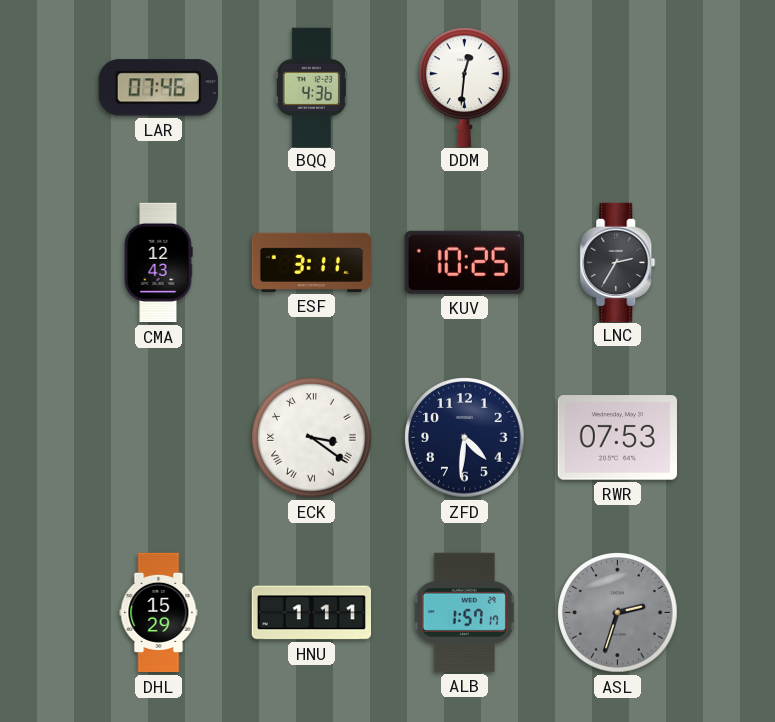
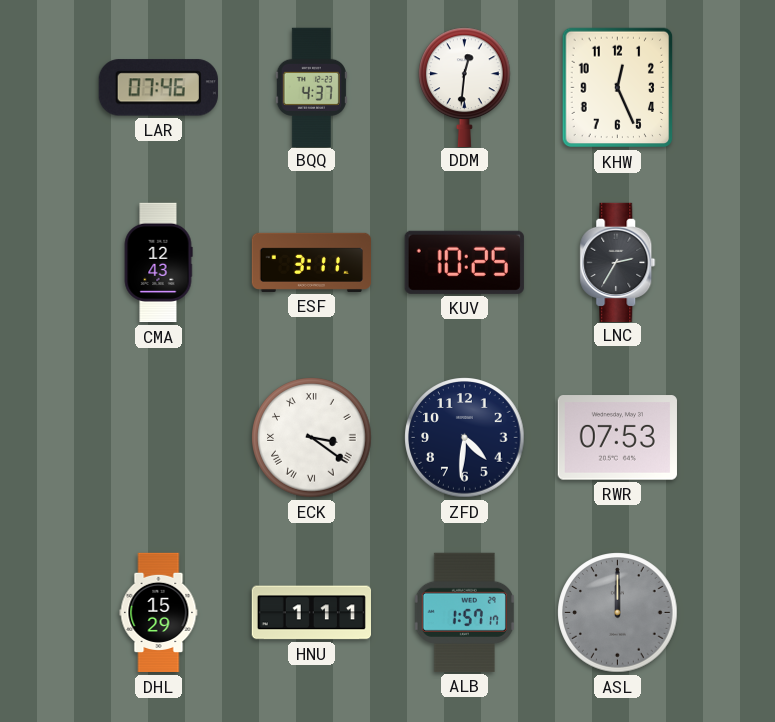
BQQ: 4:36 -> 4:37 (311, 87)
KHW: none -> 12:26 (618, 88)
ASL: 2:33 -> 12:00 (618, 613)
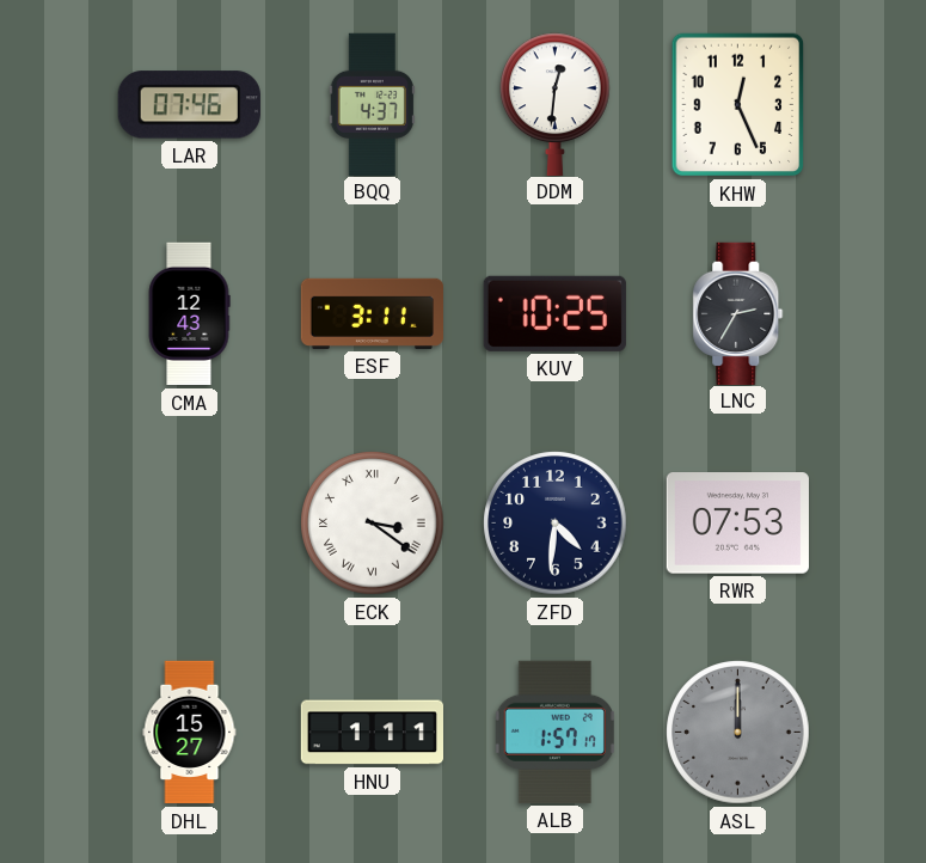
DHL: 15:29 -> 15:27 (190, 733)
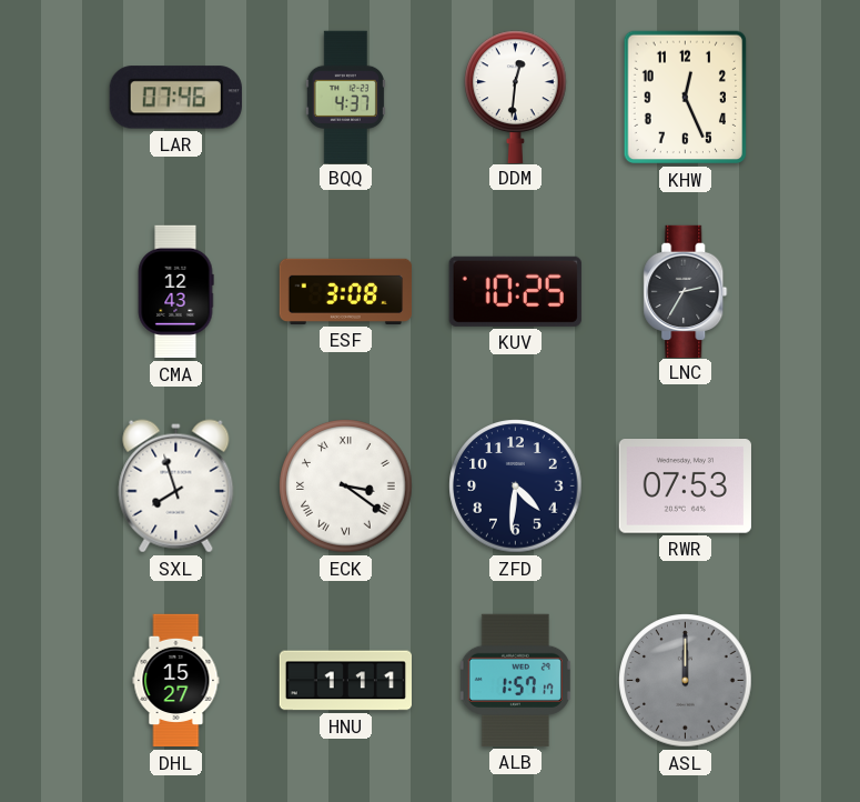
ESF: 3:11 -> 3:08 (345, 291)
SXL: none -> 7:57 (176, 487)
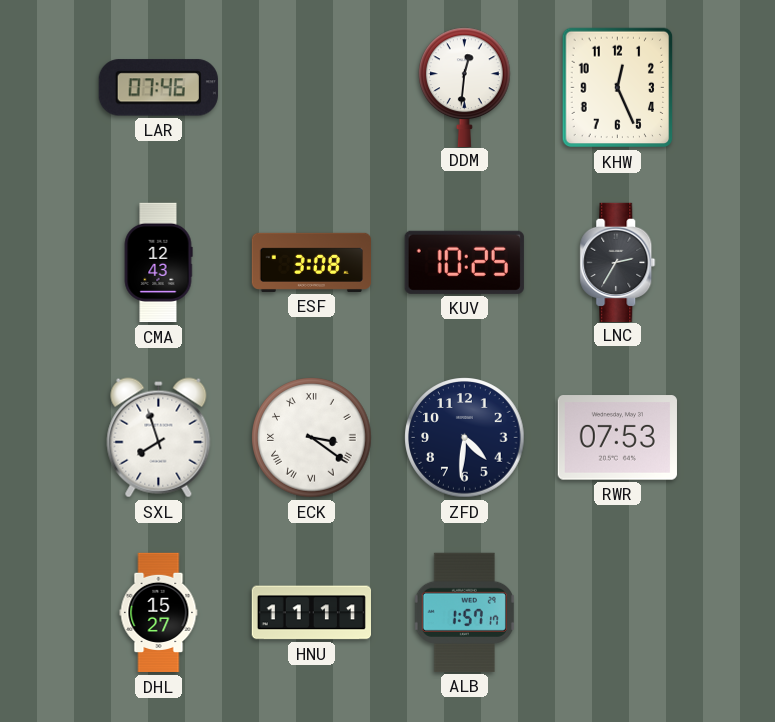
BQQ: 4:37 -> none (345, 97)
HNU: 1:11 -> 11:11 (311, 613)
ASL: 12:00 -> none (686, 681)
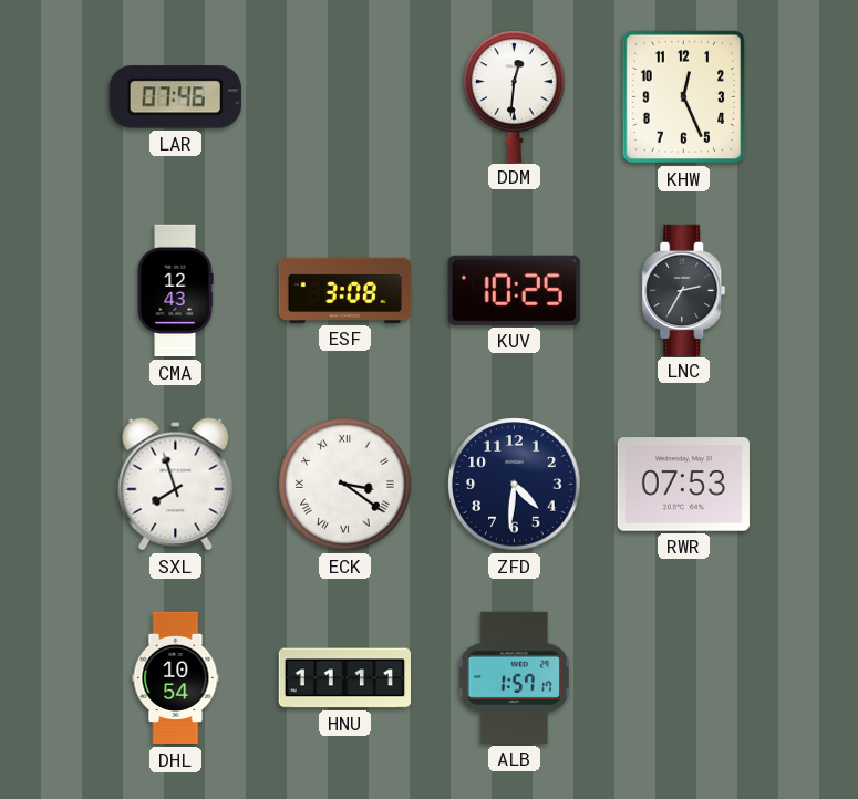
DHL: 15:27 -> 10:54 (176, 678)
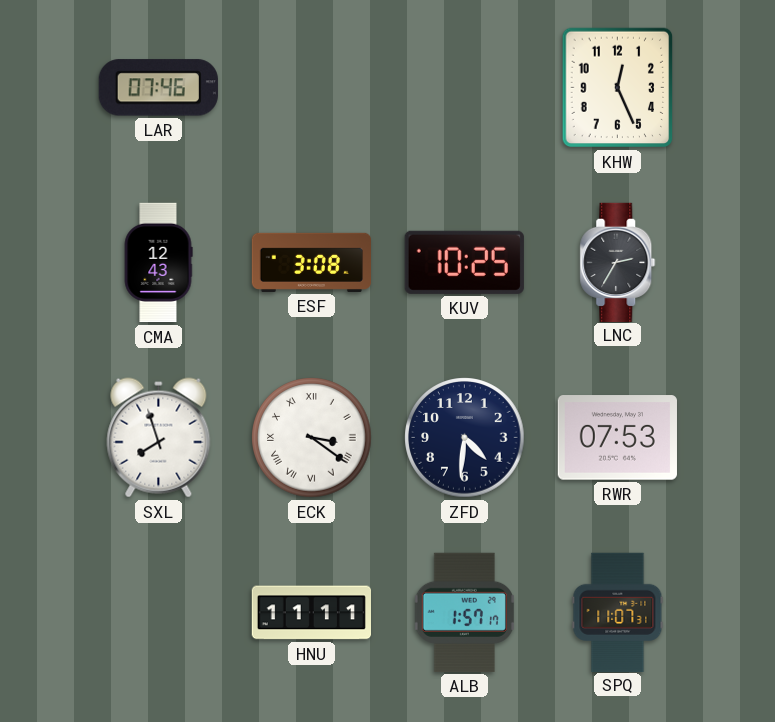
DDM: 12:31 -> none (515, 96)
DHL: 10:54 -> none (176, 678)
SPQ: none -> 11:07 (618, 612)
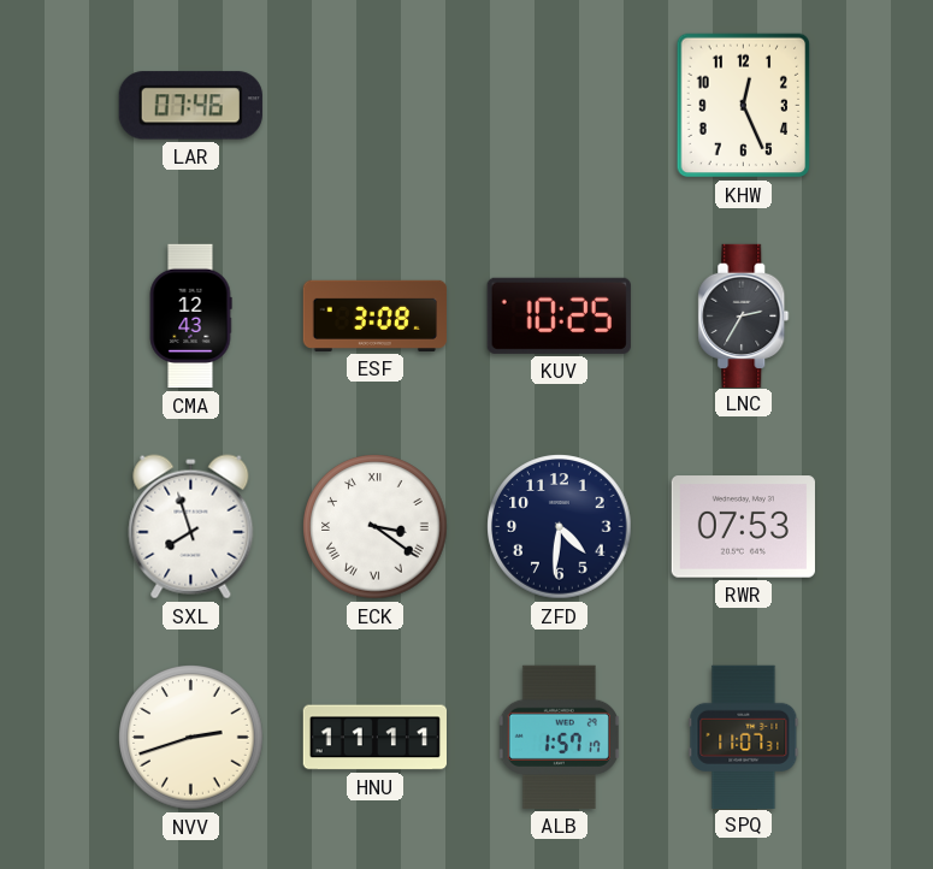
NVV: none -> 2:42 (191, 738)
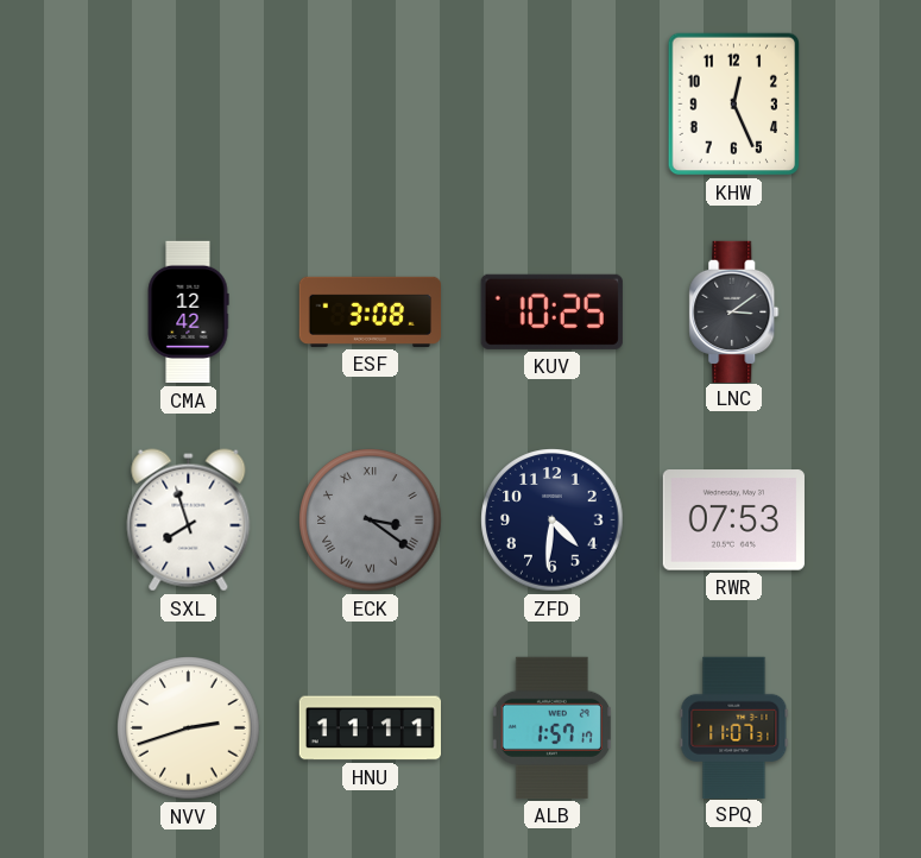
LAR: 07:46 -> none (190, 106)
CMA: 12:43 -> 12:42 (188, 313)
LNC: 2:35 -> 3:09 (734, 311)
ECK dial: white -> grey (371, 521)
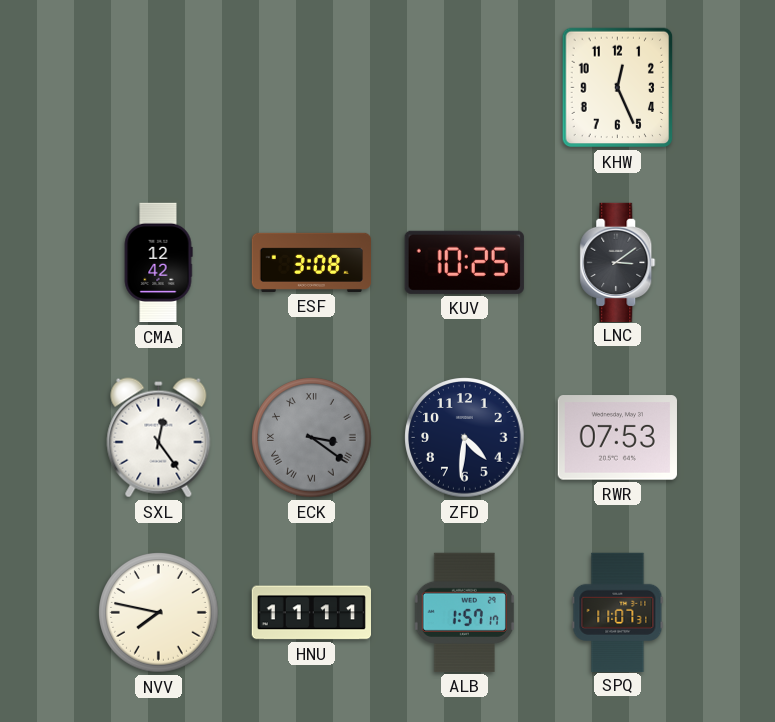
SXL: 7:57 -> 12:24 (159, 438)
NVV: 2:42 -> 7:47 (159, 613)
